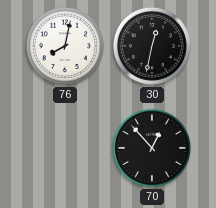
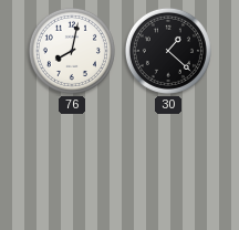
30: 12:32 -> 1:22 (168, 51)
70: 12:53 -> none (152, 148)
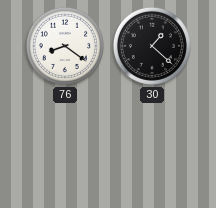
76: 8:02 -> 8:21 (65, 46)
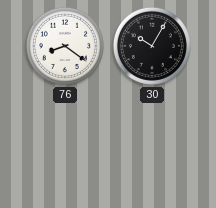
30: 1:22 -> 10:05 (152, 46)
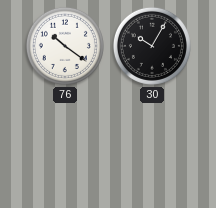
76: 8:21 -> 10:21 (65, 46)
